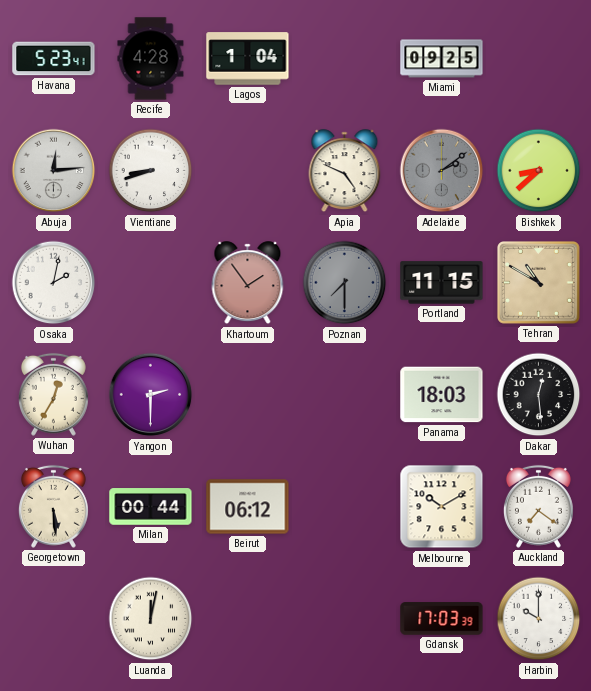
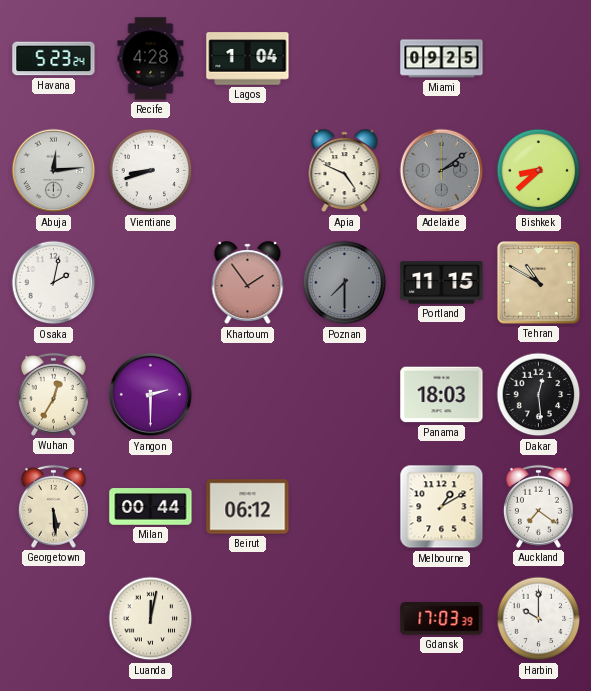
Havana: 5:23:41 -> 5:23:24 (54, 59)
Melbourne: 10:10 -> 1:10 (442, 507)
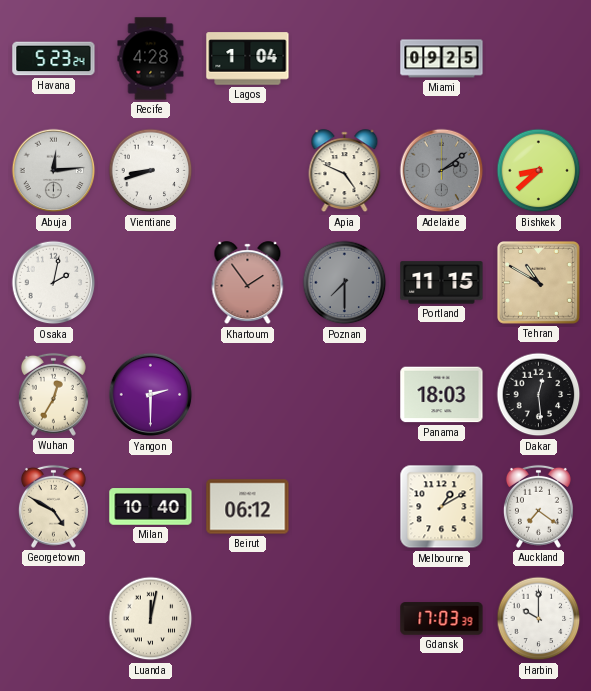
Georgetown: 5:29 -> 4:50 (53, 506)
Milan: 00:44 -> 10:40 (151, 507)
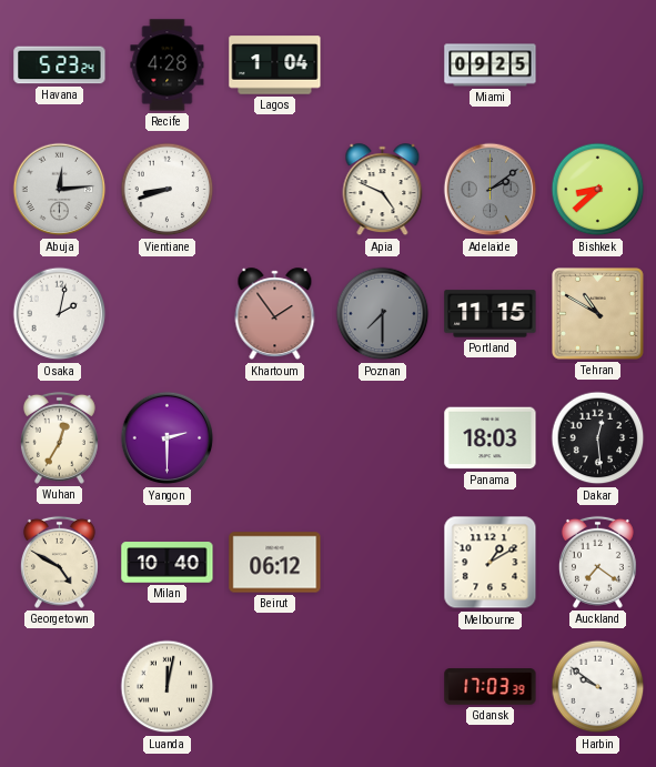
Harbin: 10:00 -> 9:51 (598, 687)
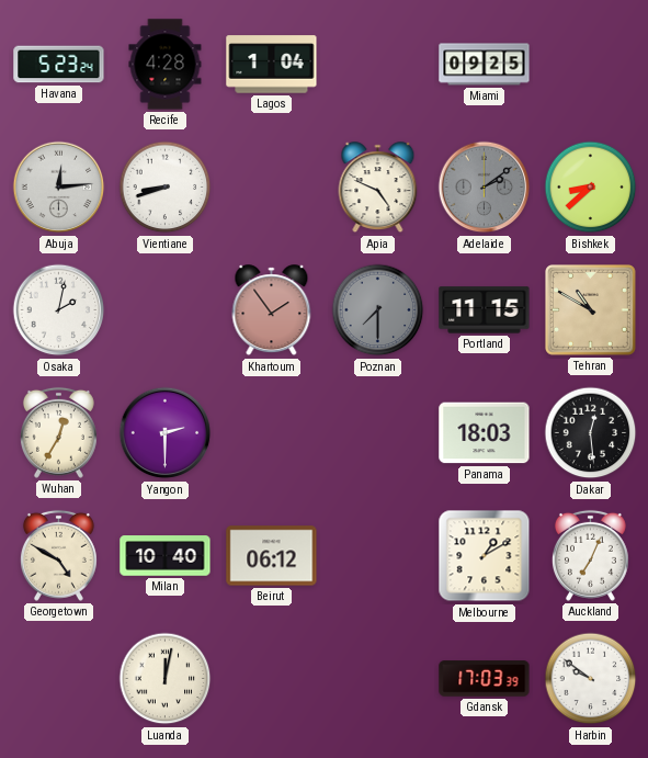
Auckland: 7:21 -> 7:04 (590, 555)
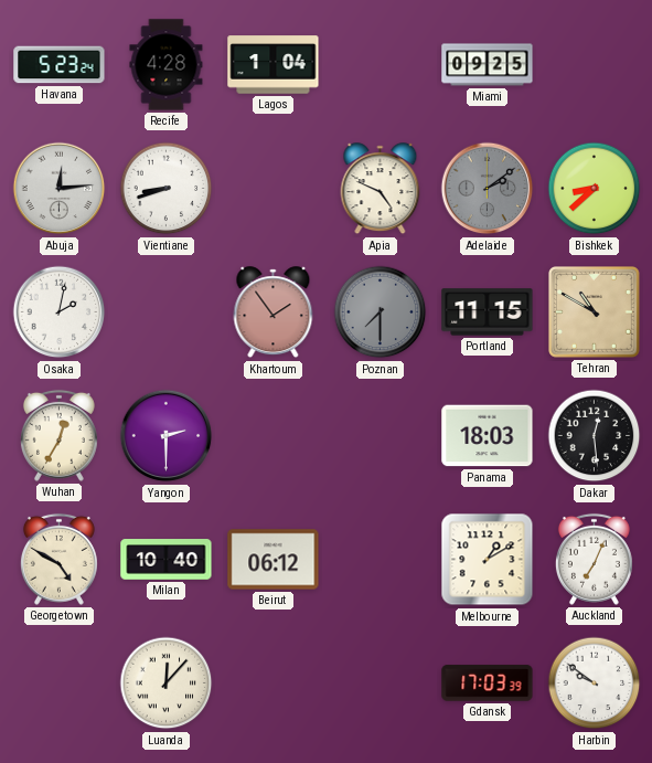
Luanda: 12:02 -> 12:07 (167, 683)
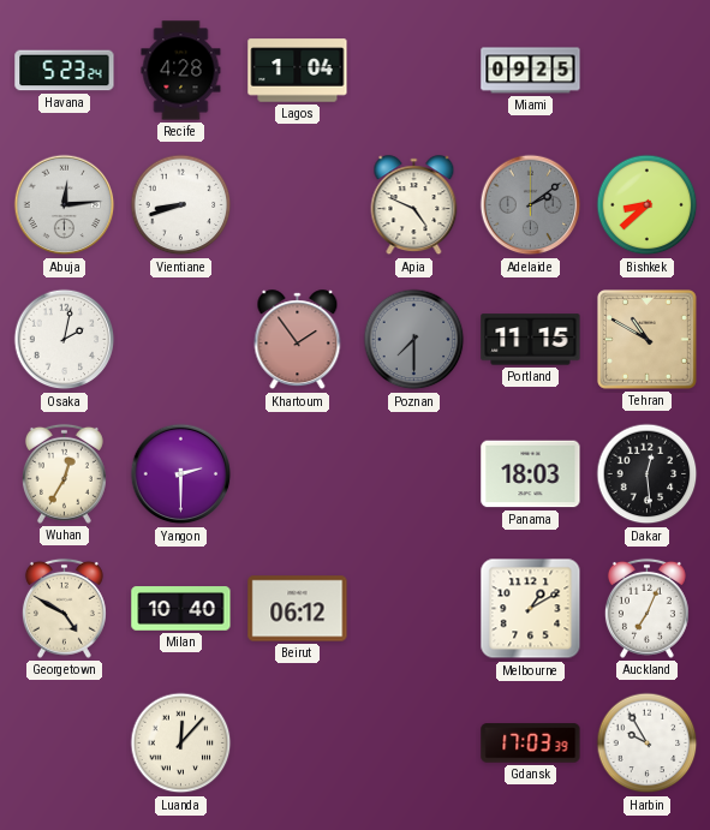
Harbin: 9:51 -> 9:55 (648, 744)
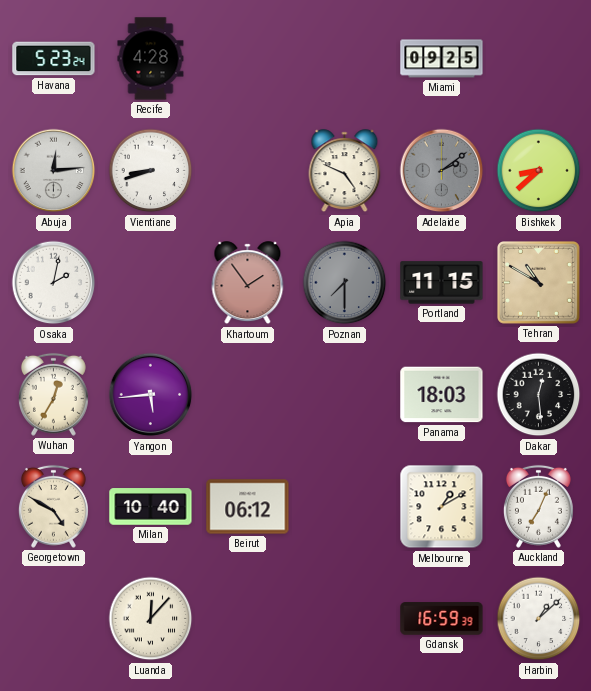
Lagos: 1:04 -> none (298, 71)
Yangon: 2:30 -> 5:44 (151, 395)
Gdansk: 17:03 -> 16:59 (442, 619)
Harbin: 9:55 -> 1:08 (539, 619)
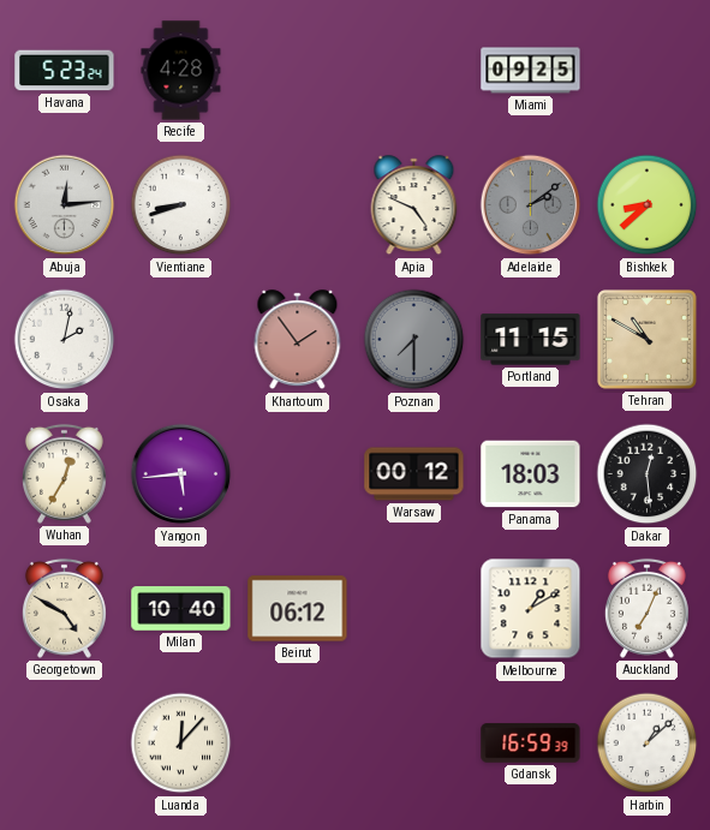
Warsaw: none -> 00:12 (414, 474)
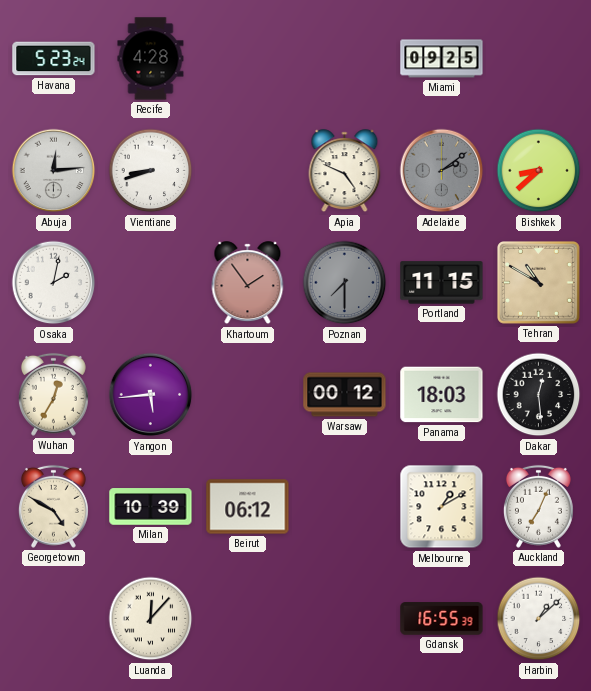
Milan: 10:40 -> 10:39 (151, 507)
Gdansk: 16:59 -> 16:55 (442, 619)
